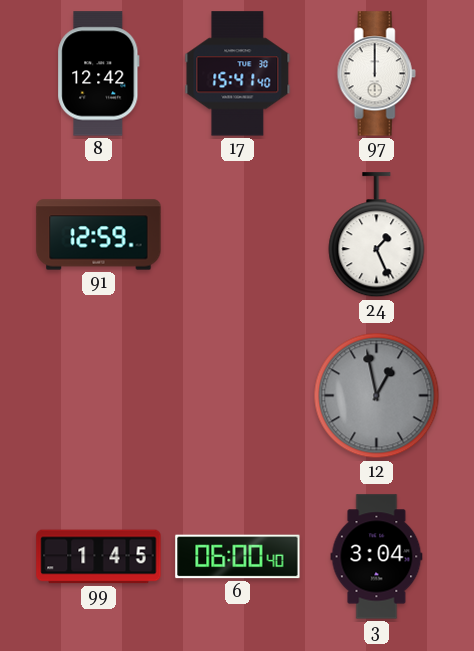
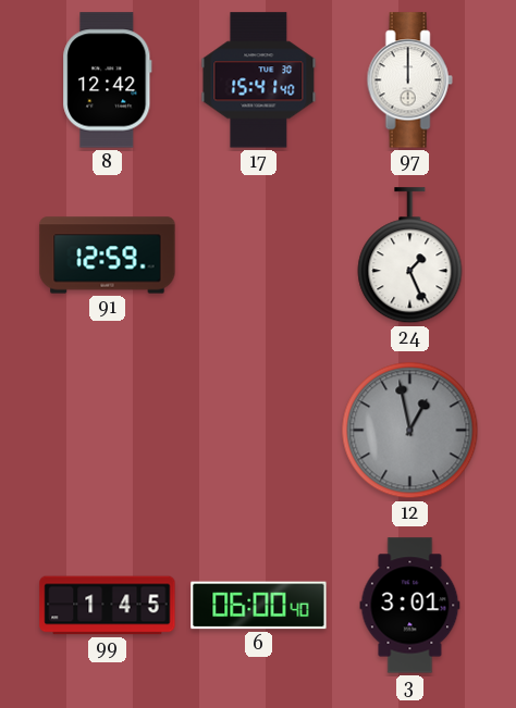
3: 3:04 -> 3:01 (410, 606)
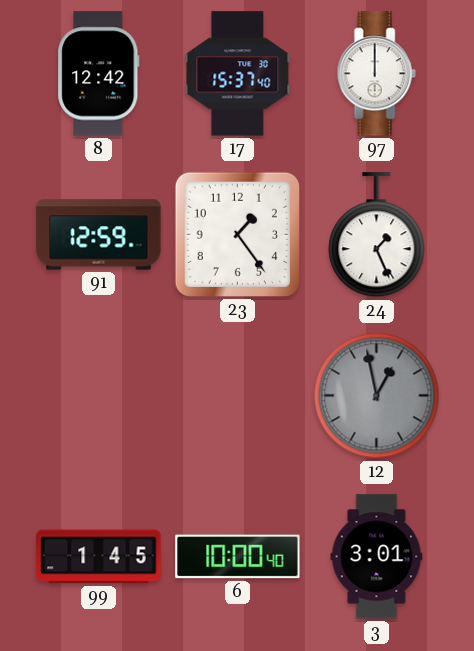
17: 15:41 -> 15:37 (238, 74)
23: none -> 1:24 (237, 234)
6: 06:00 -> 10:00 (238, 557)
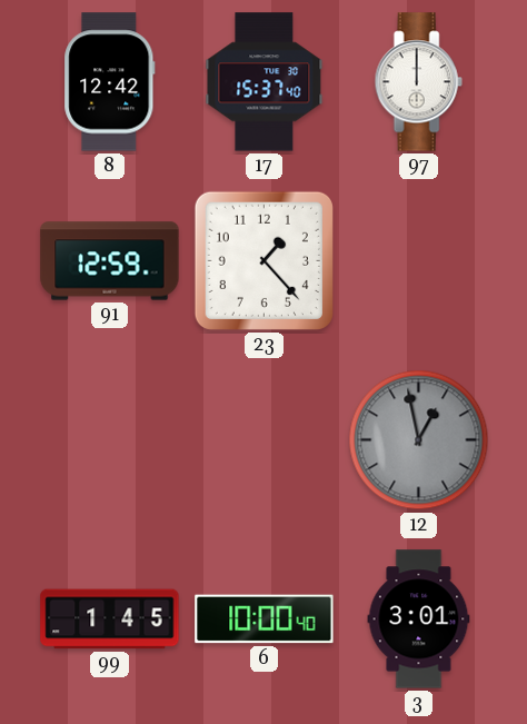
23: 1:24 -> 1:23 (263, 260)
24: 1:26 -> none (377, 235)
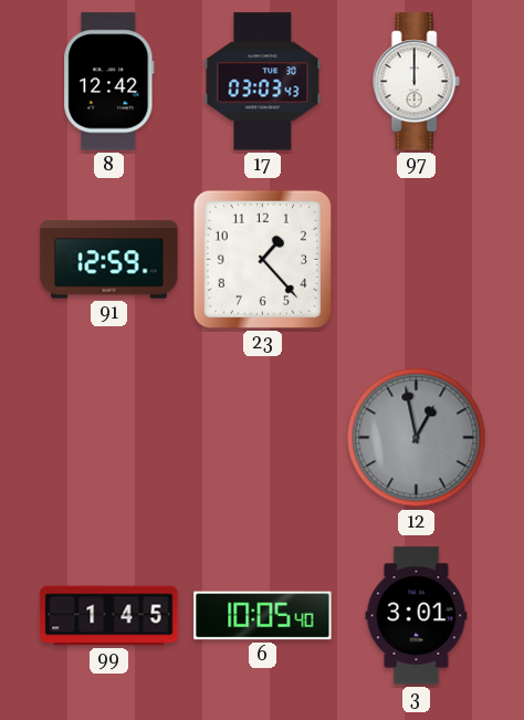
17: 15:37 -> 03:03 (263, 82)
6: 10:00 -> 10:05 (263, 616)
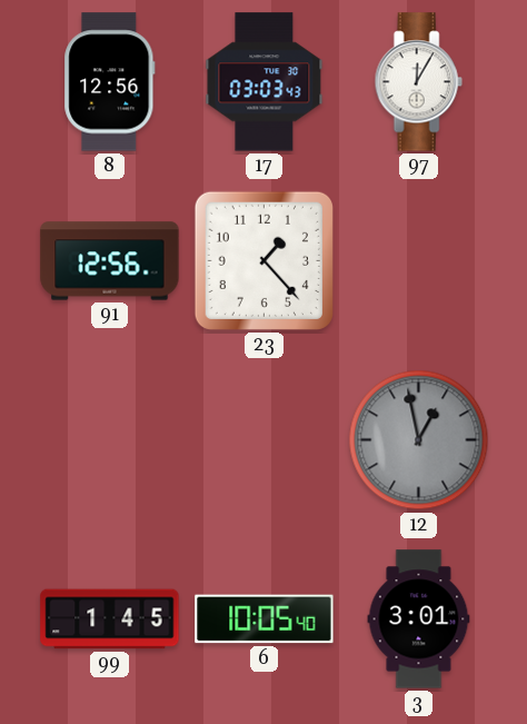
8: 12:42 -> 12:56 (110, 82)
97: 12:00 -> 12:05 (418, 82)
91: 12:59 -> 12:56 (110, 261)
